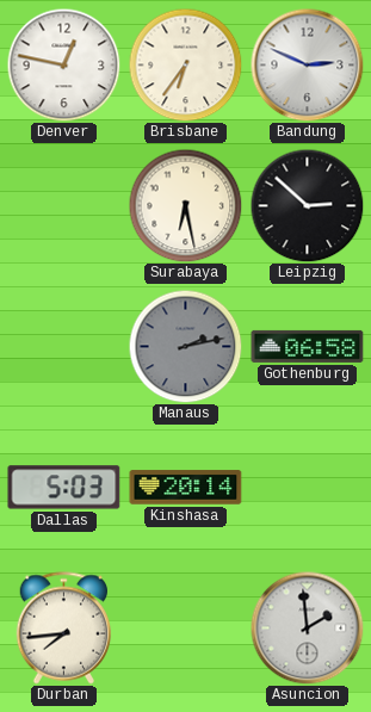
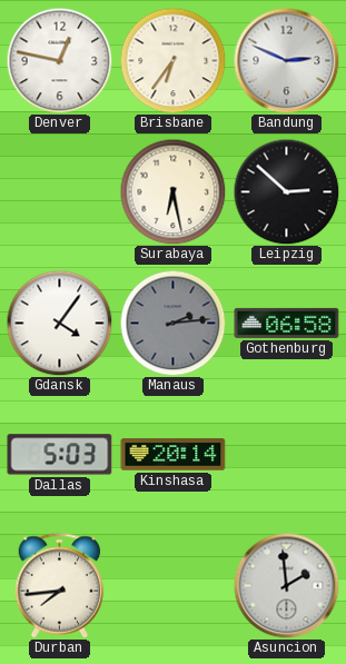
Gdansk: none -> 4:06 (59, 323)
Manaus: 2:13 -> 2:14 (172, 323)
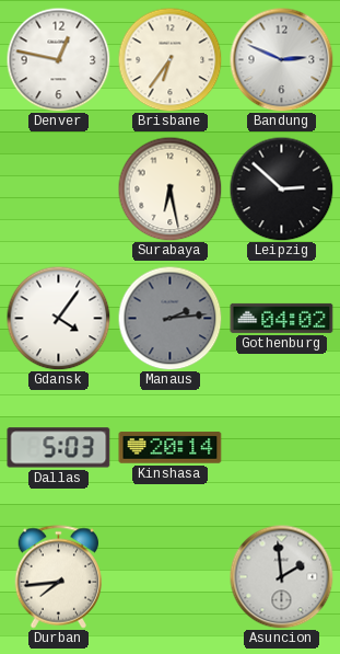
Gothenburg: 06:58 -> 04:02 (282, 318)
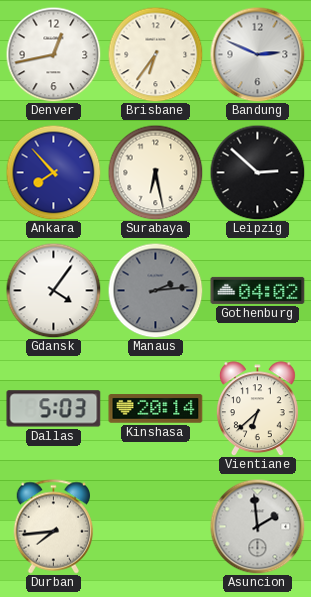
Denver: 12:47 -> 12:43 (53, 54)
Ankara: none -> 7:53 (53, 172)
Vientiane: none -> 6:38 (257, 409)
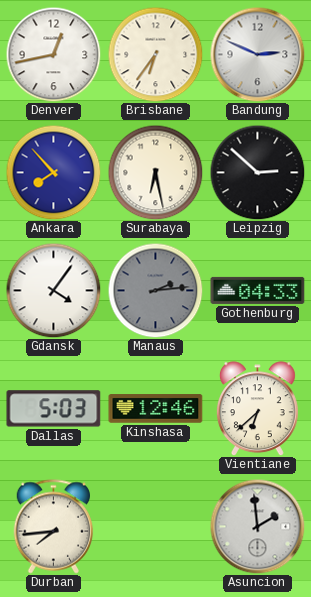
Gothenburg: 04:02 -> 04:33 (258, 290)
Kinshasa: 20:14 -> 12:46 (156, 409)
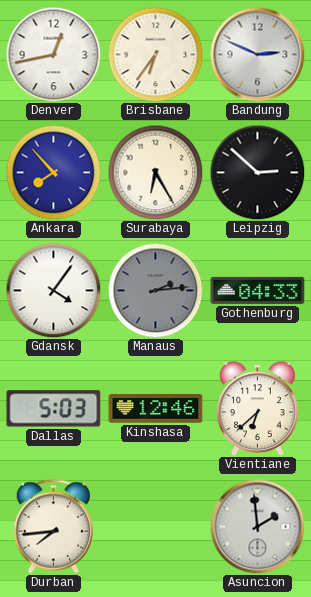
Surabaya: 6:28 -> 6:25 (155, 172)
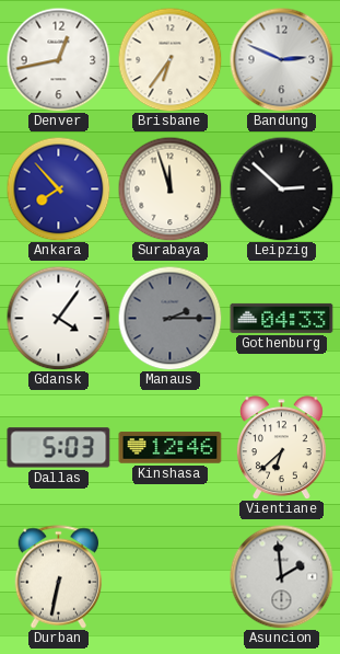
Surabaya: 6:25 -> 11:57 (169, 188)
Manaus: 2:14 -> 2:15 (169, 318)
Durban: 7:44 -> 6:32 (59, 577)
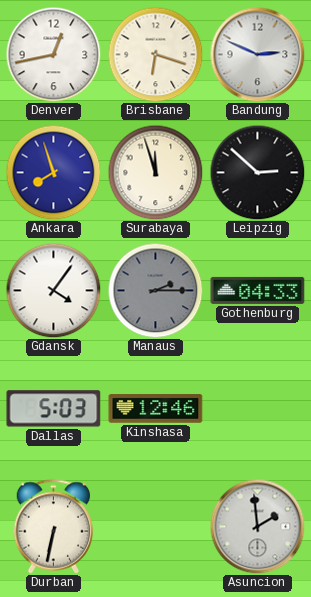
Brisbane: 6:36 -> 6:18 (155, 54)
Ankara: 7:53 -> 7:57 (53, 172)
Vientiane: 6:38 -> none (281, 448)
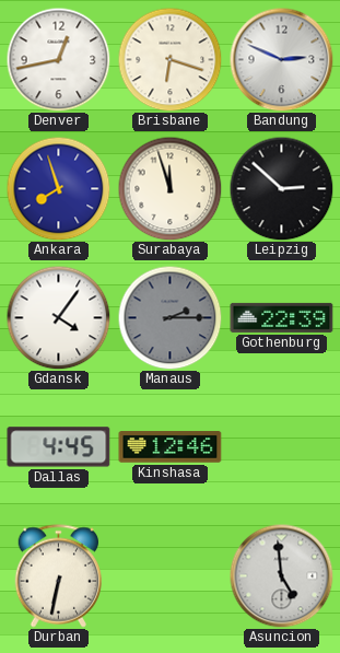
Gothenburg: 04:33 -> 22:39 (282, 317)
Dallas: 5:03 -> 4:45 (59, 447)
Asuncion: 1:59 -> 4:59 (281, 575)
